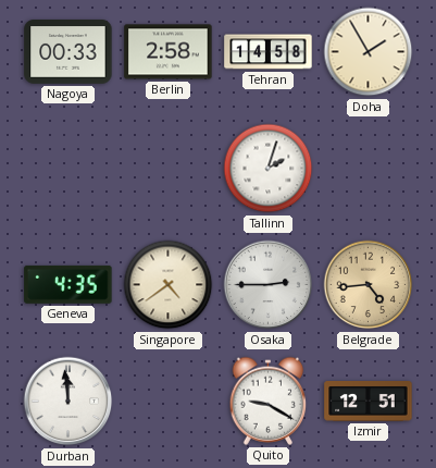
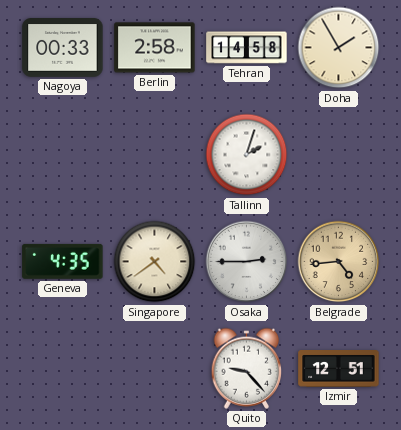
Durban: 11:59 -> none (68, 402)
Quito: 9:20 -> 9:23 (247, 368)
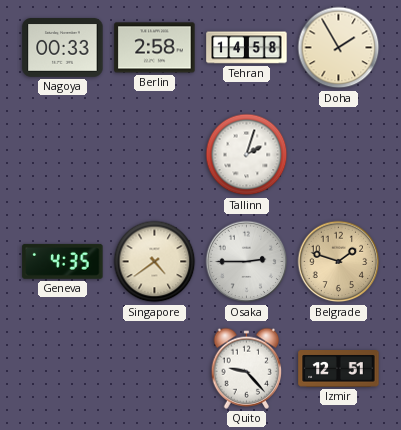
Belgrade: 4:44 -> 1:48 (339, 262)
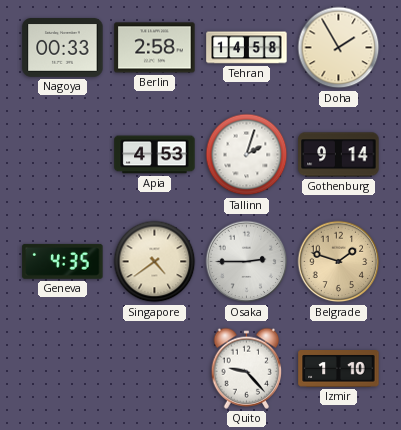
Apia: none -> 4:53 (155, 155)
Gothenburg: none -> 9:14 (339, 155)
Izmir: 12:51 -> 1:10 (339, 369)
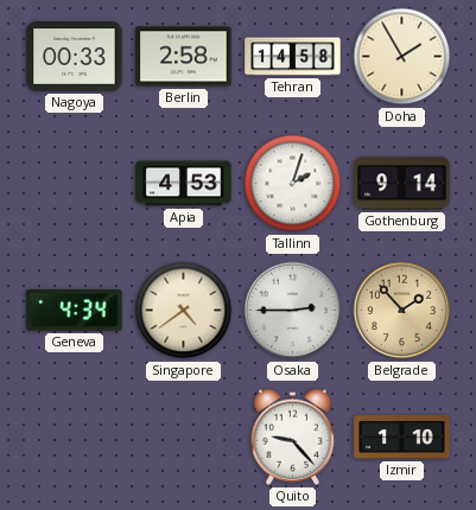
Geneva: 4:35 -> 4:34 (75, 310)
Belgrade: 1:48 -> 1:53 (402, 311)
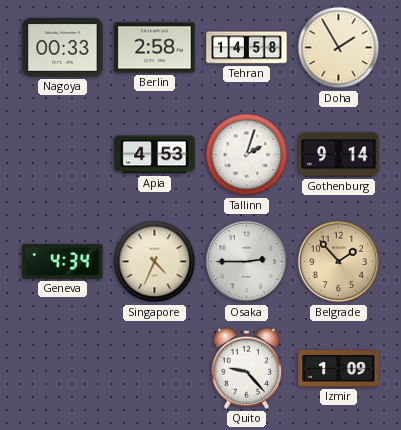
Singapore: 4:39 -> 4:34 (155, 262)
Izmir: 1:10 -> 1:09 (339, 369)
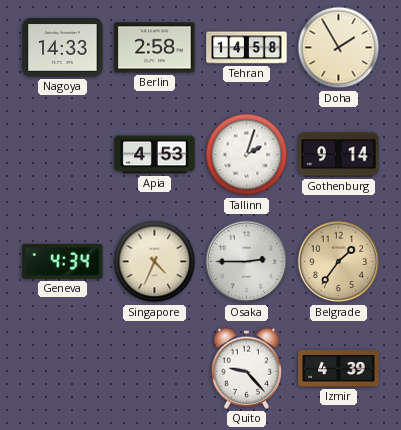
Nagoya: 00:33 -> 14:33 (63, 48)
Belgrade: 1:53 -> 1:36 (339, 262)
Izmir: 1:09 -> 4:39 (339, 369)
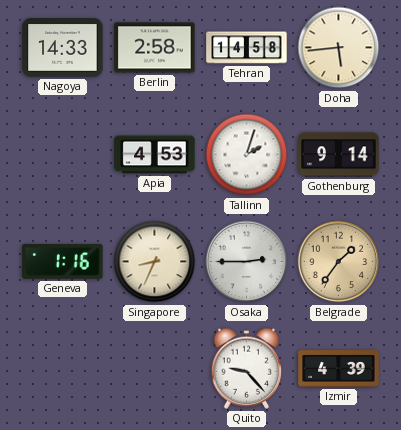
Doha: 1:55 -> 5:44 (339, 48)
Geneva: 4:34 -> 1:16 (63, 261)
Singapore: 4:34 -> 8:34 (155, 262)
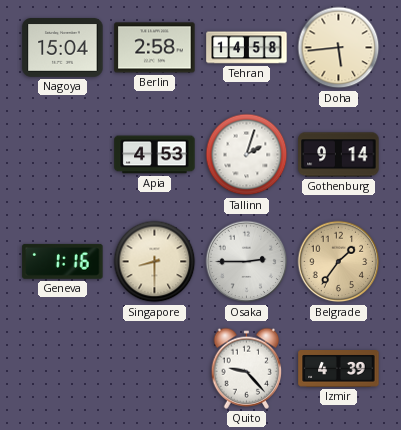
Nagoya: 14:33 -> 15:04 (63, 48)
Singapore: 8:34 -> 8:30 (155, 262)
